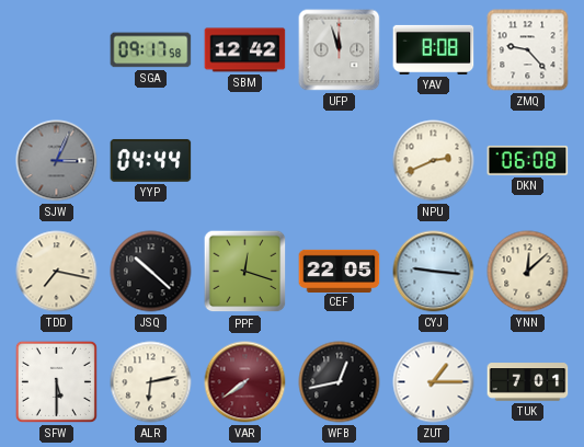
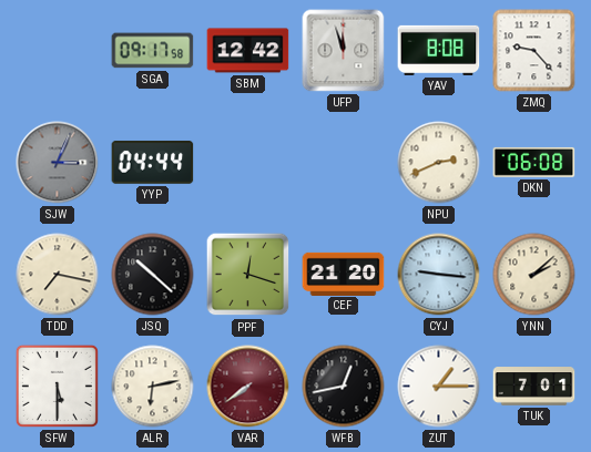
CEF: 22:05 -> 21:20 (344, 274)
YNN: 12:08 -> 2:08 (534, 275)
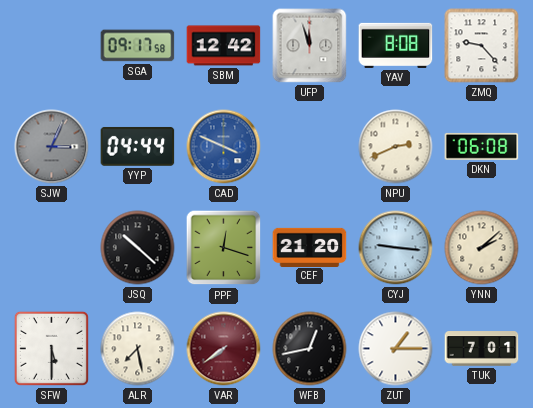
CAD: none -> 3:49 (224, 147)
TDD: 7:17 -> none (58, 275)
ALR: 6:13 -> 7:28 (138, 349)
